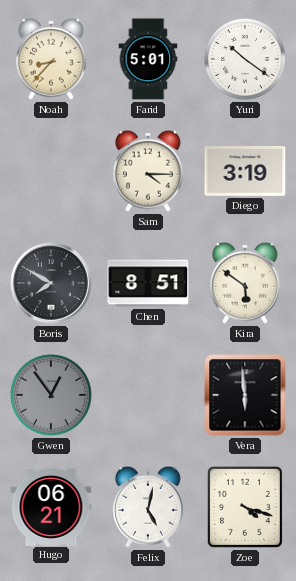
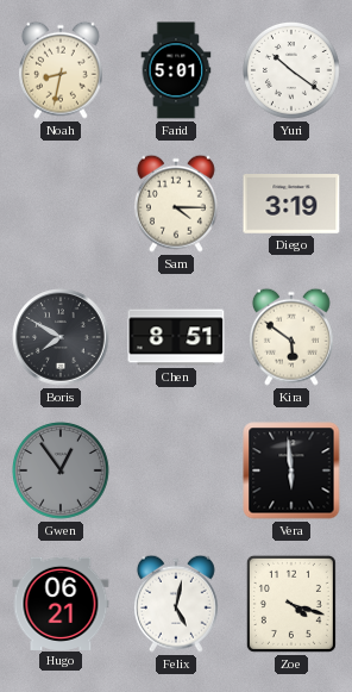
Noah: 8:37 -> 8:32 (61, 70)
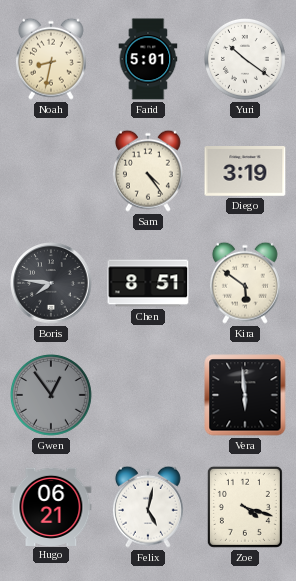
Sam: 4:15 -> 4:24 (148, 171)
Boris: 7:50 -> 7:46 (51, 283)
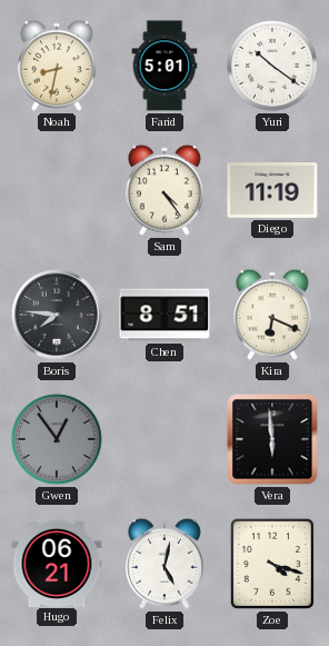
Diego: 3:19 -> 11:19 (272, 191)
Kira: 5:51 -> 6:19 (272, 315)
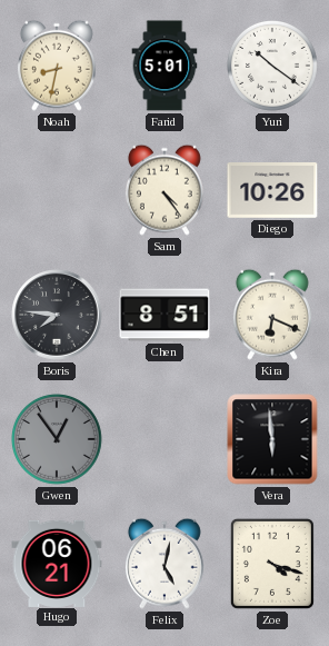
Diego: 11:19 -> 10:26 (272, 191)
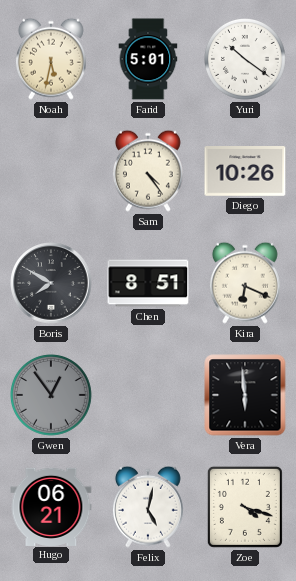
Noah: 8:32 -> 5:32 (51, 59)
Boris: 7:46 -> 7:50 (51, 283)
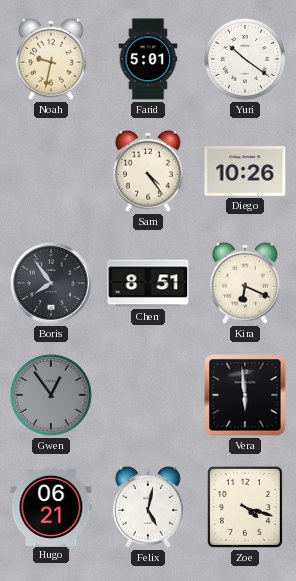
Noah: 5:32 -> 9:32 (51, 59)
Boris: 7:50 -> 7:54 (51, 283)
